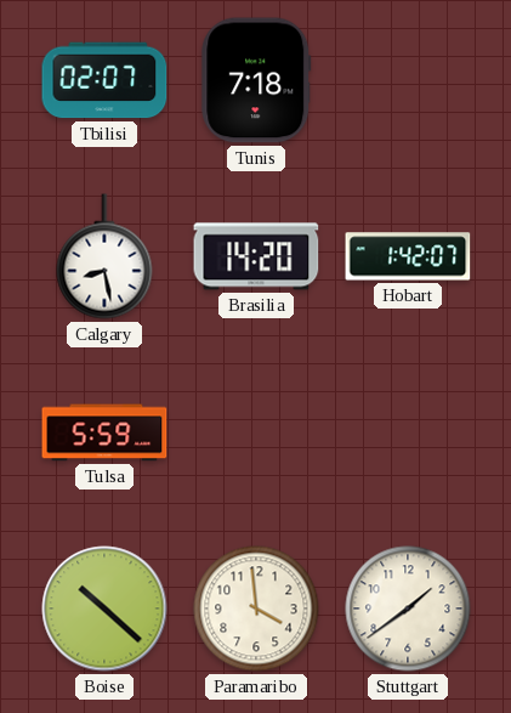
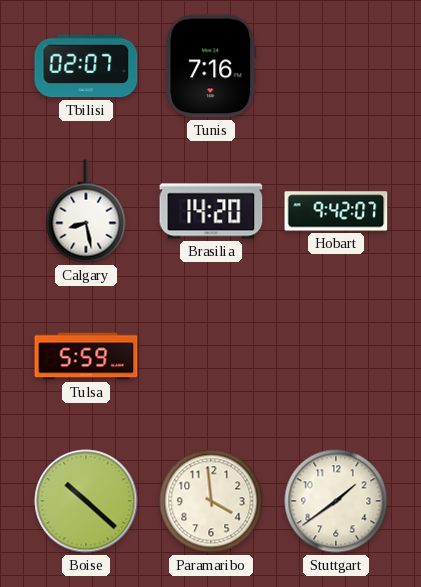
Tunis: 7:18 -> 7:16 (211, 66)
Hobart: 1:42 -> 9:42 (336, 211)
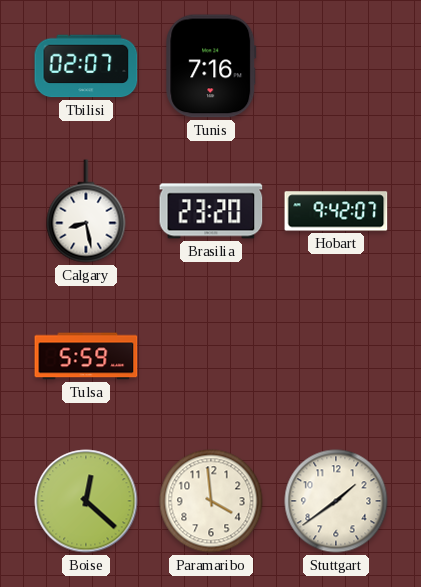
Brasilia: 14:20 -> 23:20 (211, 211)
Boise: 10:22 -> 12:22 (86, 501)
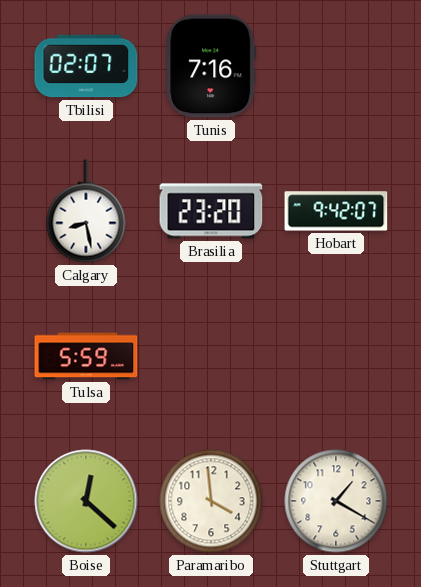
Stuttgart: 1:39 -> 1:20 (336, 501)
